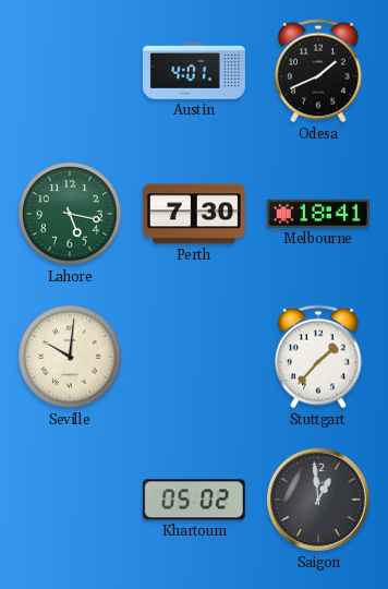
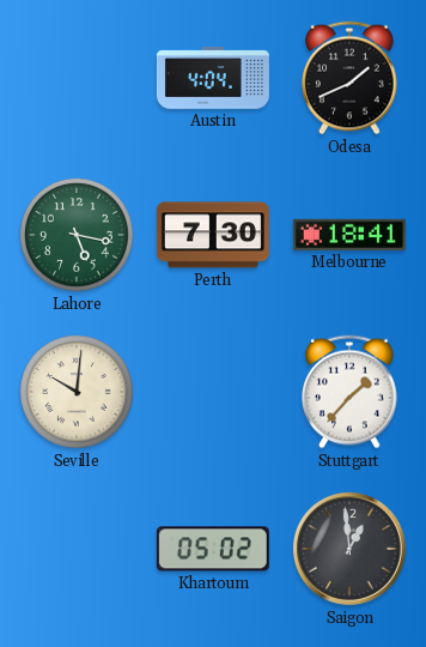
Austin: 4:01 -> 4:04 (213, 79)
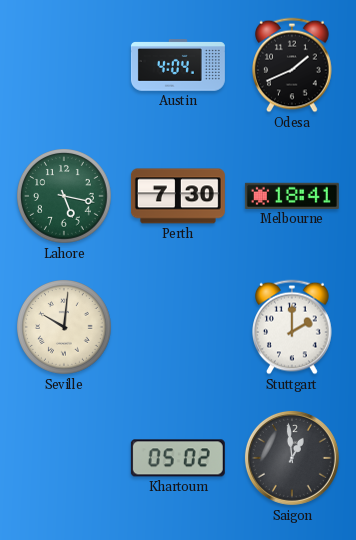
Stuttgart: 1:37 -> 2:00 (293, 327)
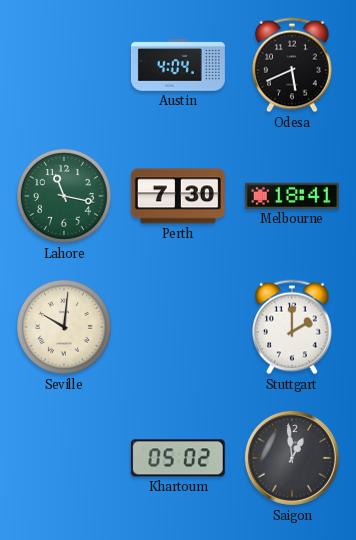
Odesa: 1:41 -> 5:41 (293, 65)
Lahore: 5:17 -> 11:17 (65, 197)
